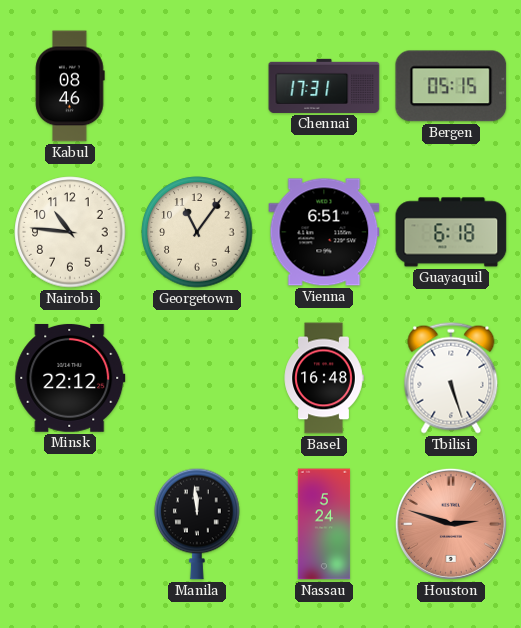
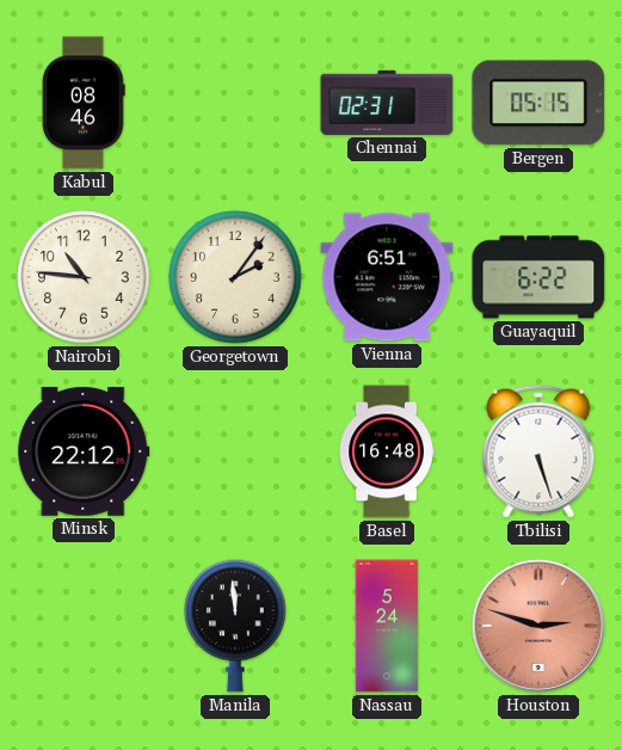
Chennai: 17:31 -> 02:31 (387, 103)
Georgetown: 11:06 -> 2:06 (235, 277)
Guayaquil: 6:18 -> 6:22 (538, 277)
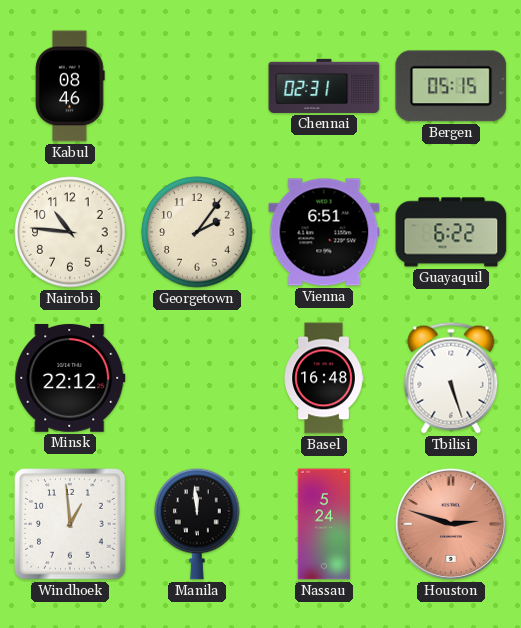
Windhoek: none -> 12:59 (70, 524)
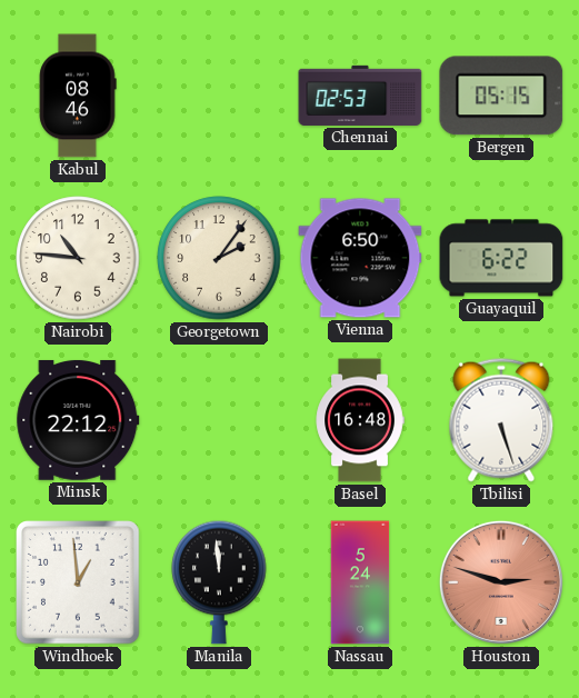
Chennai: 02:31 -> 02:53 (360, 96)
Vienna: 6:51 -> 6:50 (360, 258)
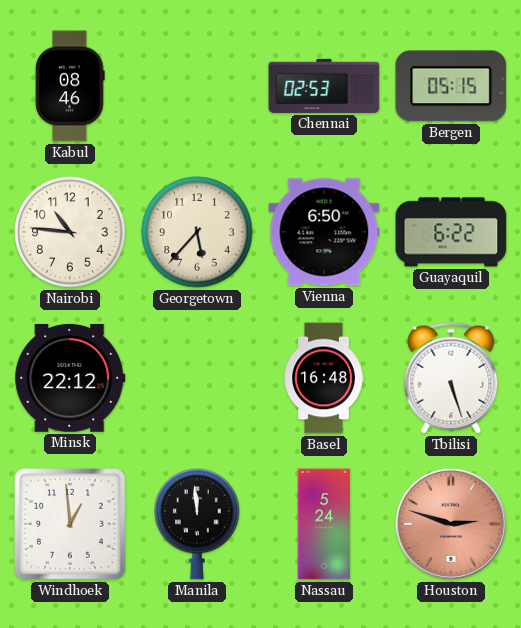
Georgetown: 2:06 -> 5:37 (197, 232)
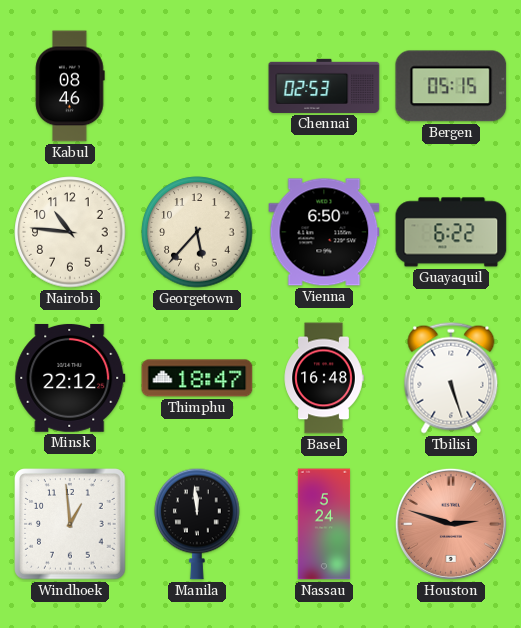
Thimphu: none -> 18:47 (197, 378)
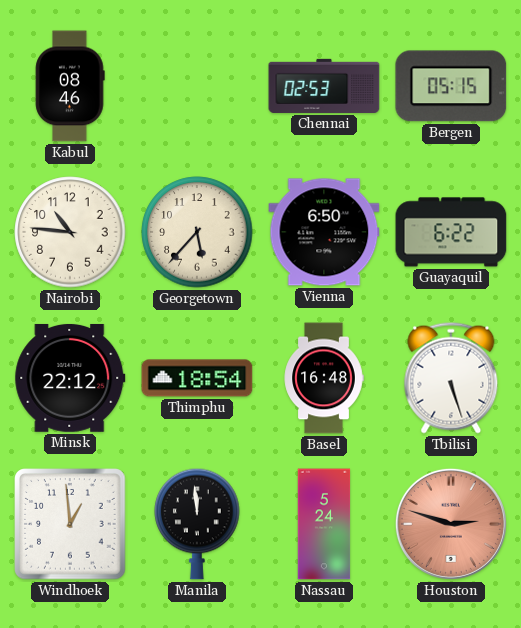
Thimphu: 18:47 -> 18:54 (197, 378)
